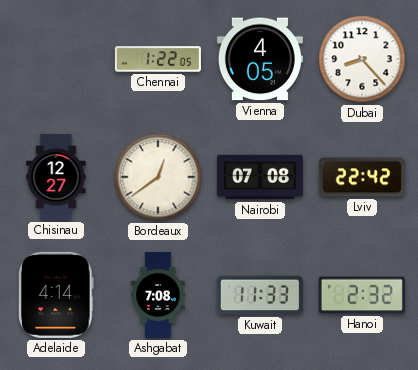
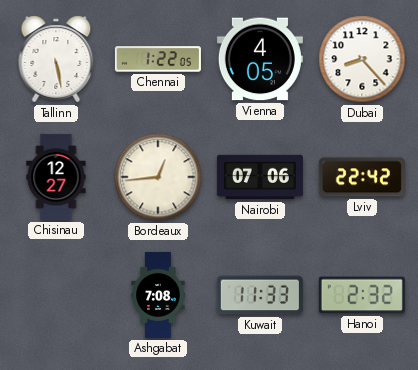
Tallinn: none -> 5:28 (56, 59)
Bordeaux: 12:39 -> 12:44 (158, 177)
Nairobi: 07:08 -> 07:06 (260, 177)
Adelaide: 4:14 -> none (57, 295)
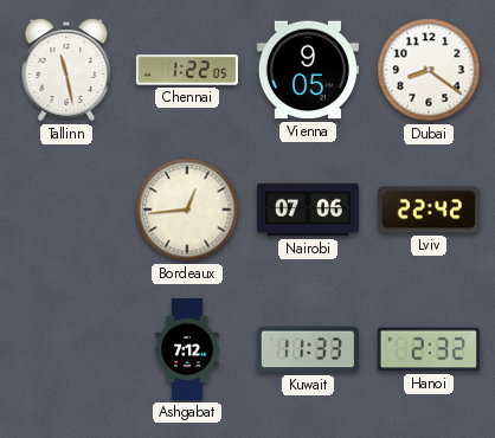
Tallinn: 5:28 -> 11:28 (66, 70)
Vienna: 4:05 -> 9:05 (308, 70)
Dubai: 8:23 -> 8:21 (429, 70)
Chisinau: 12:27 -> none (56, 177)
Ashgabat: 7:08 -> 7:12 (187, 349)
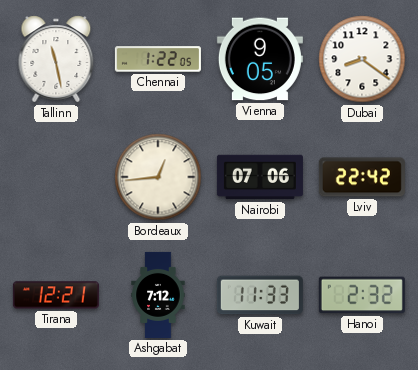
Tirana: none -> 12:21 (56, 295)
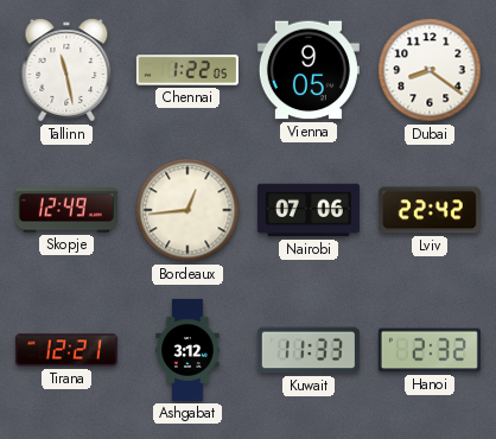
Skopje: none -> 12:49 (66, 210)
Ashgabat: 7:12 -> 3:12 (187, 350)
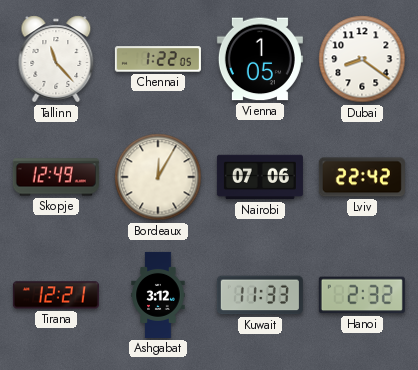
Tallinn: 11:28 -> 11:23 (56, 59)
Vienna: 9:05 -> 1:05 (260, 59)
Bordeaux: 12:44 -> 12:05 (158, 177)
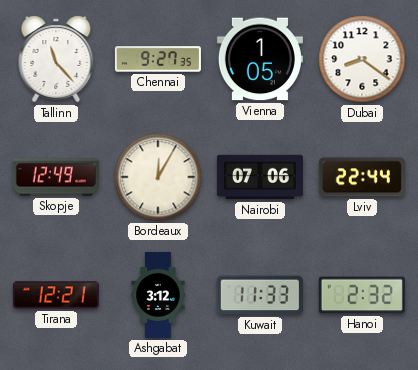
Chennai: 1:22 -> 9:27 (158, 59)
Lviv: 22:42 -> 22:44 (362, 177)
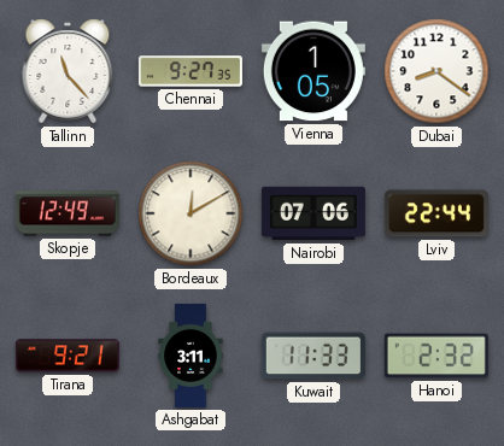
Bordeaux: 12:05 -> 12:10 (191, 213)
Tirana: 12:21 -> 9:21 (68, 356)
Ashgabat: 3:12 -> 3:11 (191, 356)
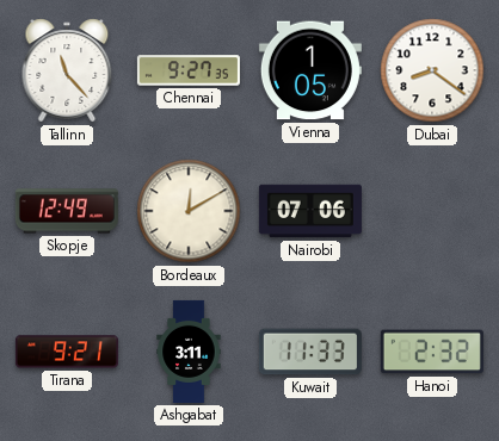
Lviv: 22:44 -> none (436, 213)
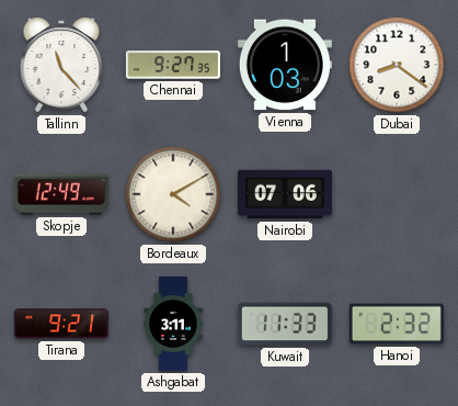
Vienna: 1:05 -> 1:03 (285, 65)
Bordeaux: 12:10 -> 4:10 (173, 194)
